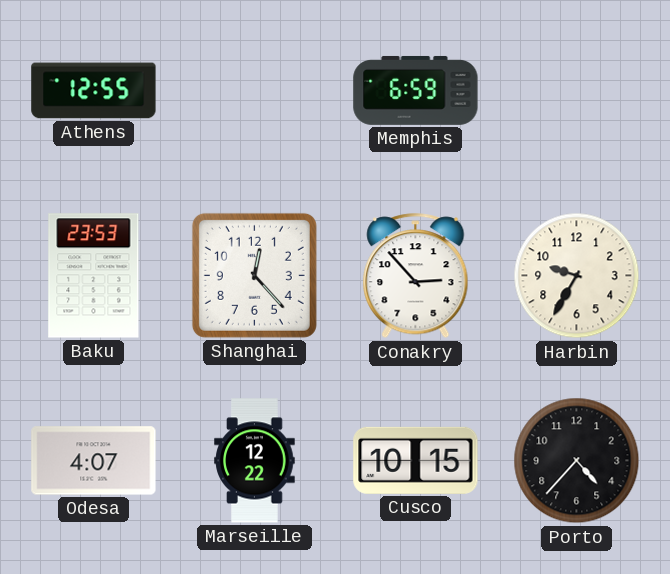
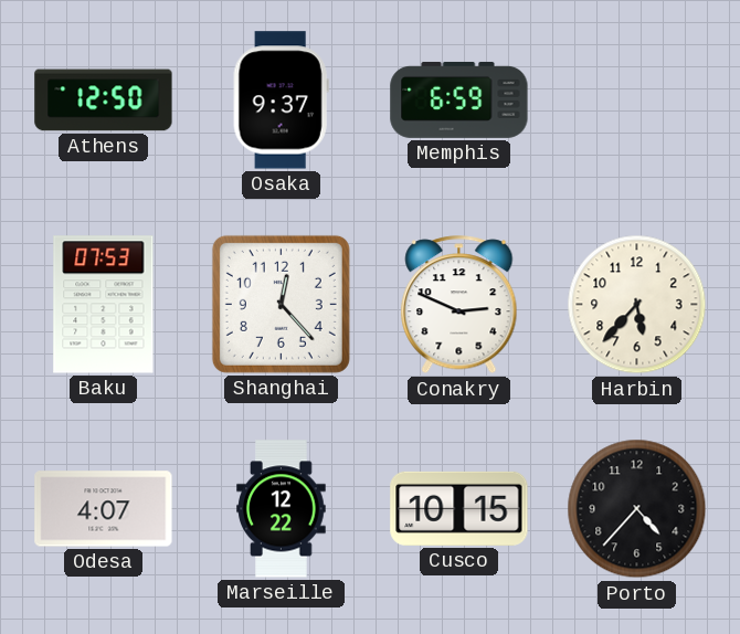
Athens: 12:55 -> 12:50 (104, 101)
Osaka: none -> 9:37 (281, 101)
Baku: 23:53 -> 07:53 (104, 305)
Conakry: 2:53 -> 2:49 (459, 305)
Harbin: 9:35 -> 5:37 (637, 305)
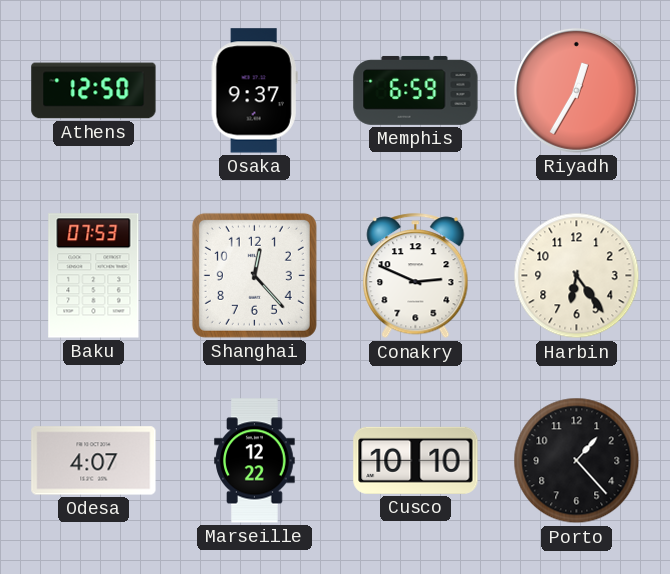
Riyadh: none -> 12:35 (576, 90)
Harbin: 5:37 -> 6:24 (577, 276)
Cusco: 10:15 -> 10:10 (416, 460)
Porto: 4:37 -> 1:23 (577, 461)
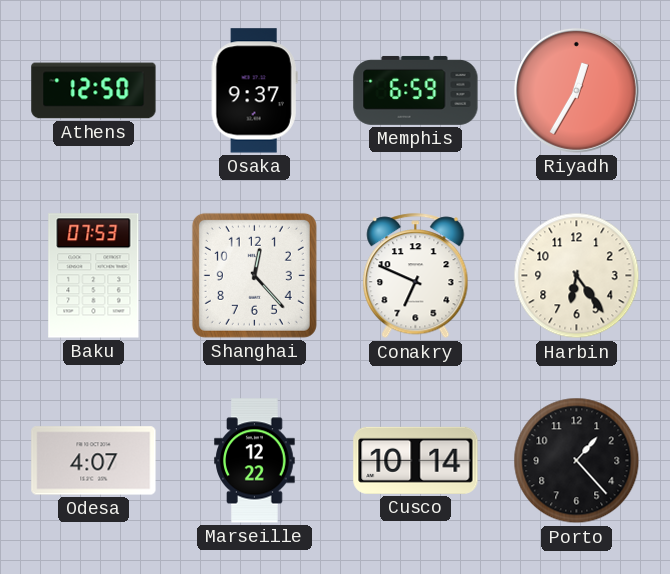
Conakry: 2:49 -> 6:49 (416, 276)
Cusco: 10:10 -> 10:14 (416, 460)
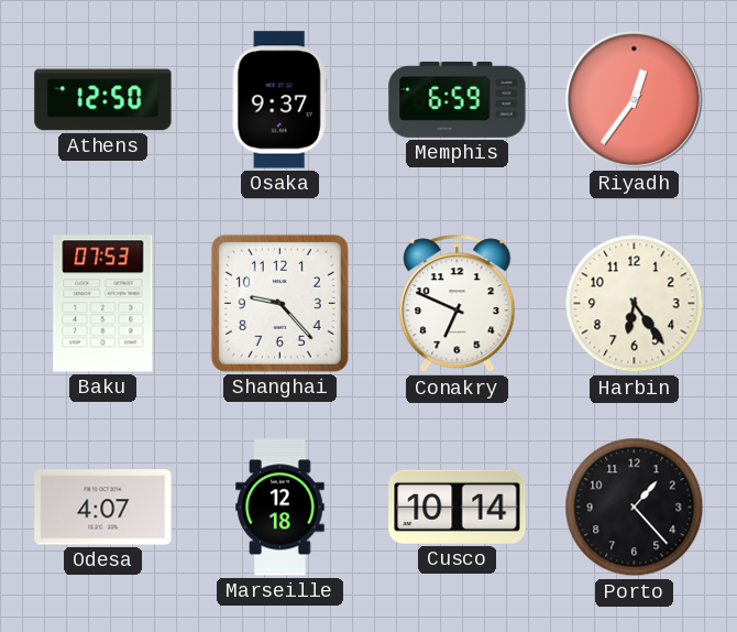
Riyadh: 12:35 -> 12:36 (634, 99)
Shanghai: 12:23 -> 9:23 (279, 303)
Marseille: 12:22 -> 12:18 (280, 508)
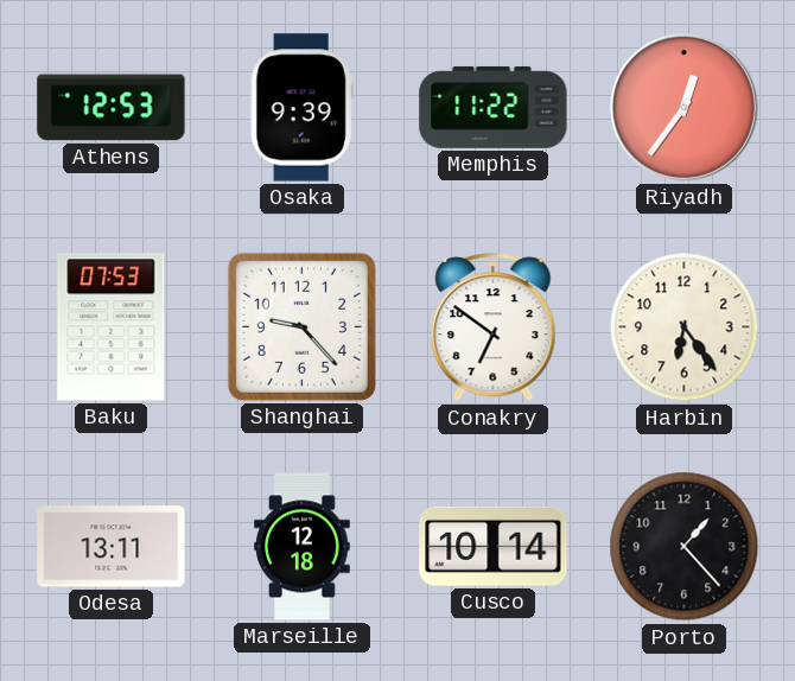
Athens: 12:50 -> 12:53 (112, 108)
Osaka: 9:37 -> 9:39 (301, 108)
Memphis: 6:59 -> 11:22 (494, 107)
Conakry: 6:49 -> 6:51 (494, 327)
Odesa: 4:07 -> 13:11 (112, 547)
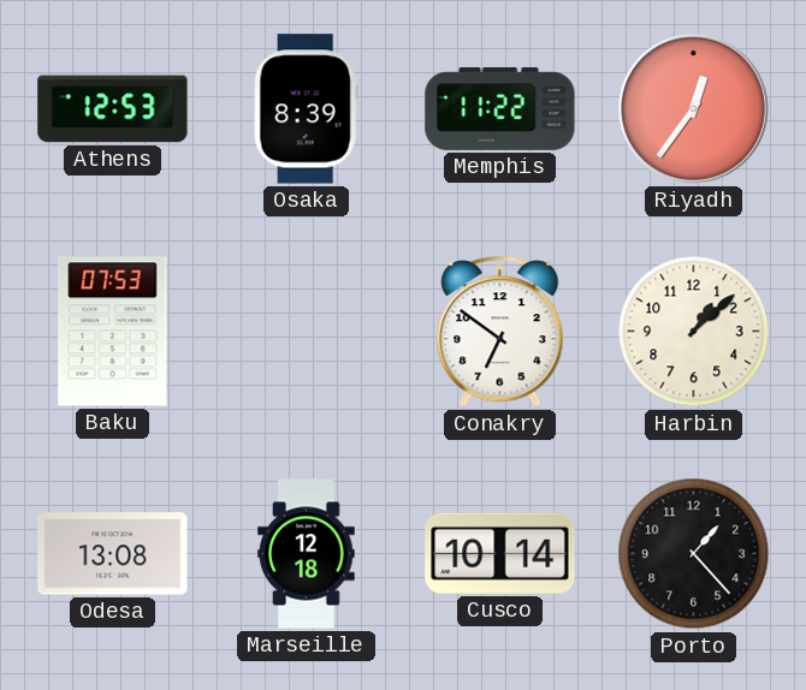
Osaka: 9:39 -> 8:39 (306, 109)
Shanghai: 9:23 -> none (301, 326)
Harbin: 6:24 -> 1:08 (694, 332)
Odesa: 13:11 -> 13:08 (113, 554)
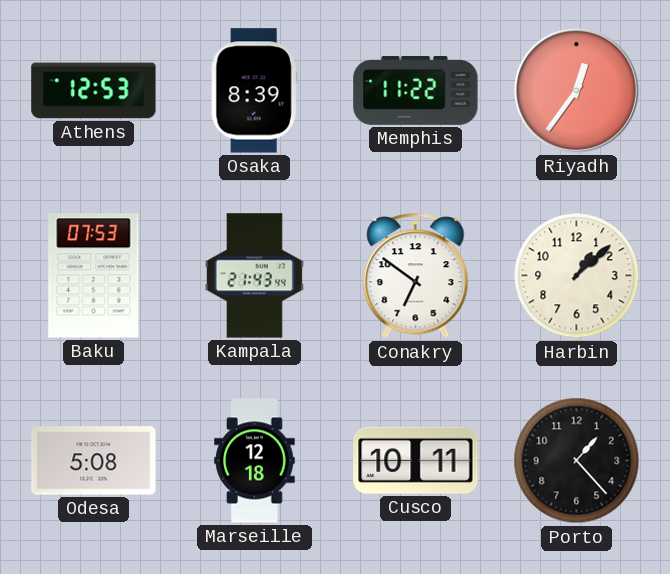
Kampala: none -> 21:43 (254, 276)
Odesa: 13:08 -> 5:08 (94, 461)
Cusco: 10:14 -> 10:11 (416, 460)
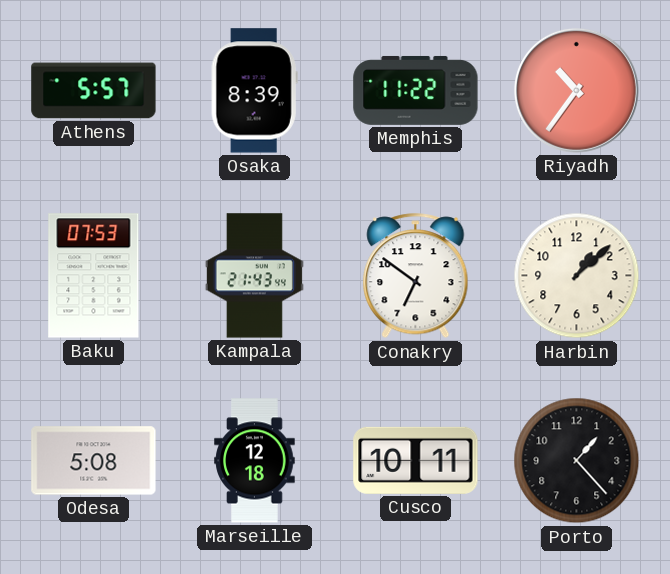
Athens: 12:53 -> 5:57 (94, 91)
Riyadh: 12:36 -> 10:36 (576, 90)
